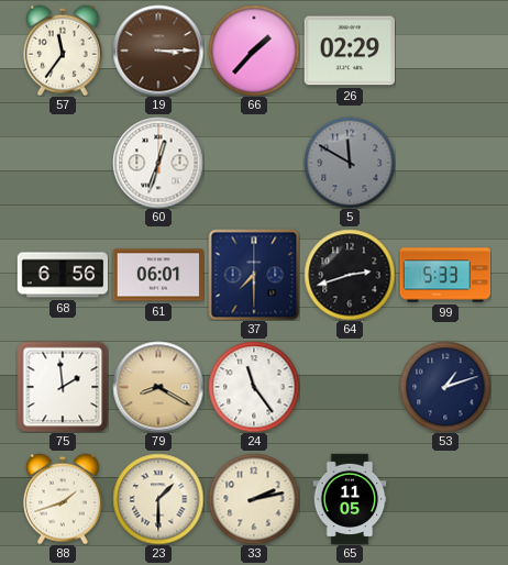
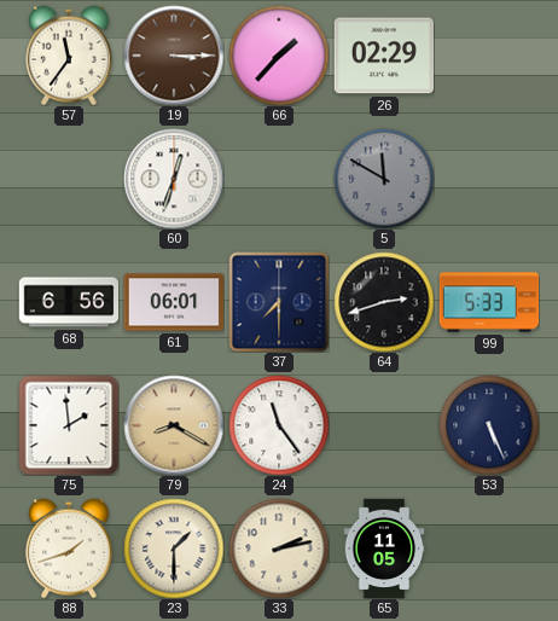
53: 1:12 -> 5:26 (489, 425)
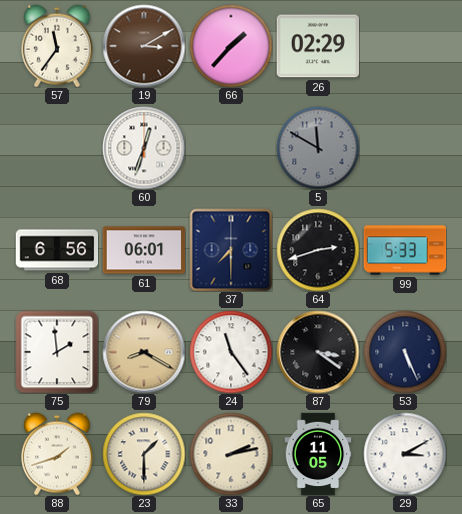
19: 3:15 -> 3:10 (144, 46)
87: none -> 3:21 (318, 352)
29: none -> 3:10 (405, 454)
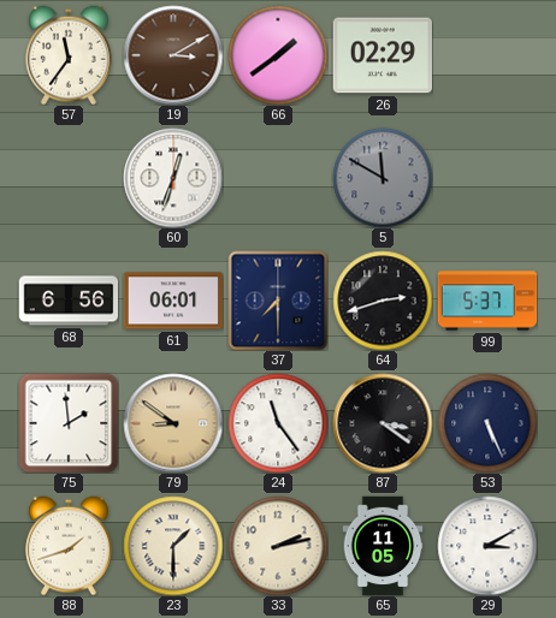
66: 1:37 -> 1:39 (278, 55)
99: 5:33 -> 5:37 (487, 301)
79: 8:20 -> 8:51 (173, 423)
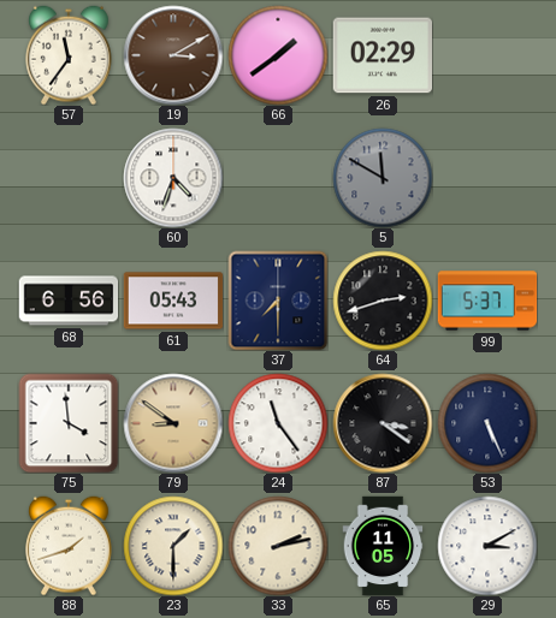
60: 12:33 -> 4:33 (173, 178)
61: 06:01 -> 05:43 (173, 301)
75: 1:59 -> 3:59 (69, 423)
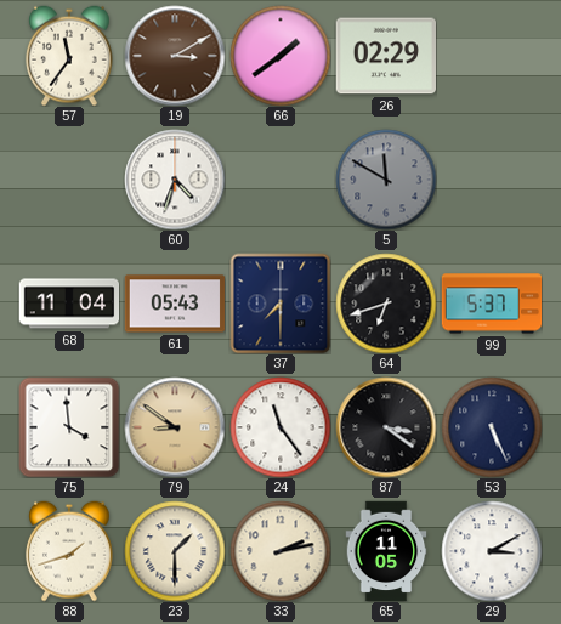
68: 6:56 -> 11:04 (69, 304)
64: 2:42 -> 6:42 (386, 304)
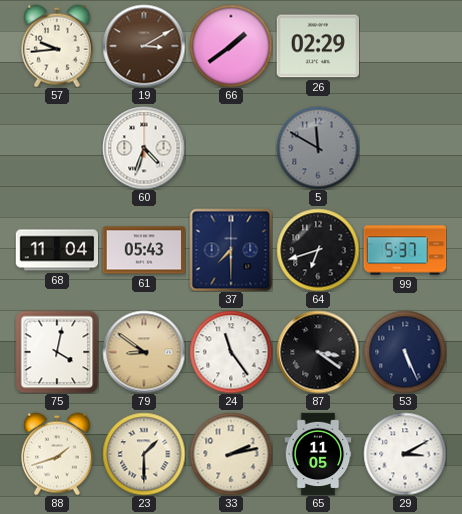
57: 11:36 -> 9:44 (58, 46)
75: 3:59 -> 4:02 (57, 352)
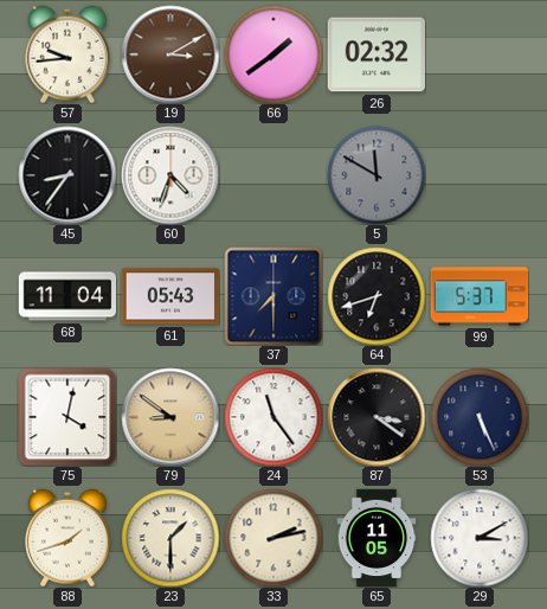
26: 02:29 -> 02:32 (375, 55)
45: none -> 8:36 (67, 175)
